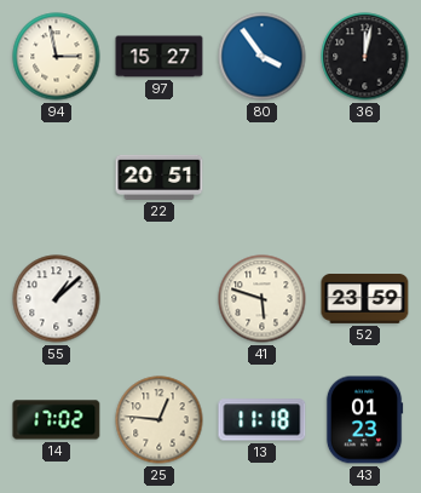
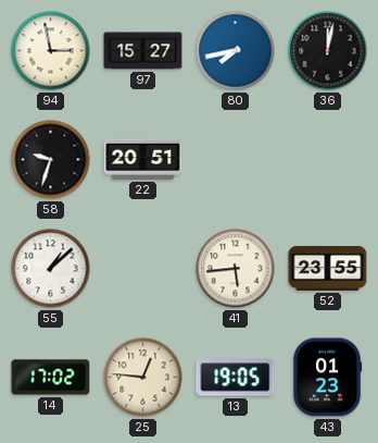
80: 3:54 -> 7:43 (236, 51)
58: none -> 9:33 (51, 160)
41: 5:48 -> 5:44 (236, 269)
52: 23:59 -> 23:55 (328, 269)
13: 11:18 -> 19:05 (236, 378)
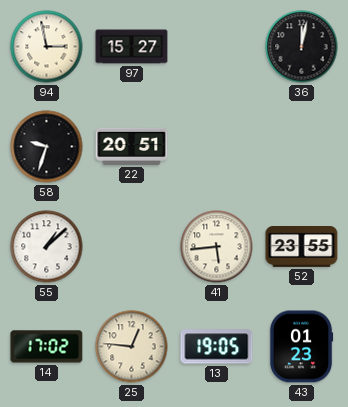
80: 7:43 -> none (236, 51)
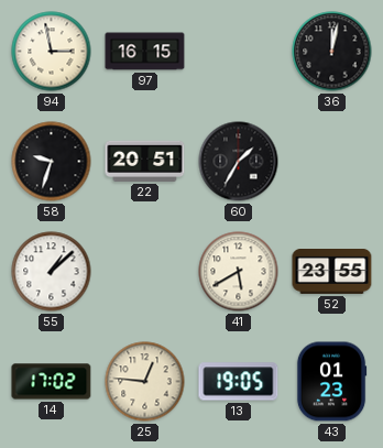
97: 15:27 -> 16:15 (145, 52)
60: none -> 1:35 (239, 162)
41: 5:44 -> 5:40 (239, 272)
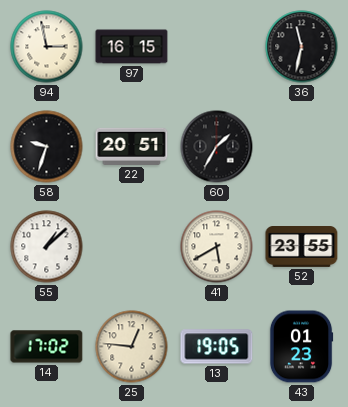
36: 12:02 -> 11:32 (302, 47)
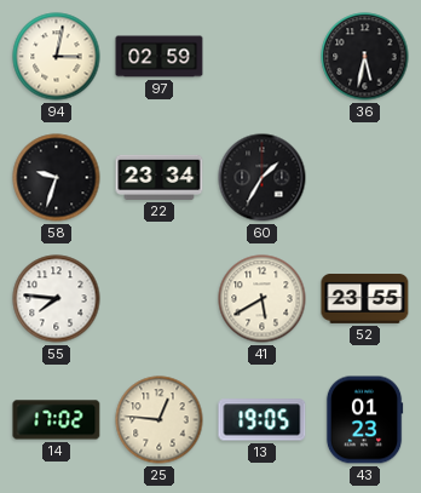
94: 2:58 -> 3:02 (57, 57)
97: 16:15 -> 02:59 (160, 57)
36: 11:32 -> 5:32 (365, 57)
22: 20:51 -> 23:34 (160, 177)
55: 1:08 -> 7:46 (57, 299)
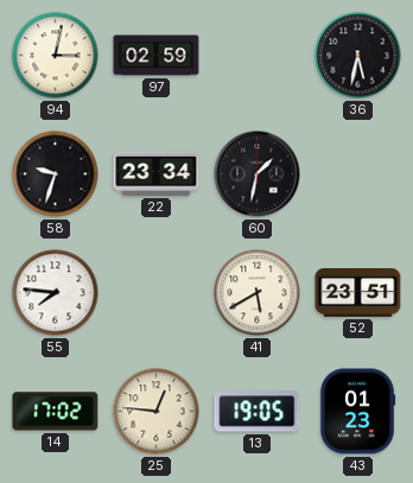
60: 1:35 -> 1:32 (258, 174)
52: 23:55 -> 23:51 (358, 293)
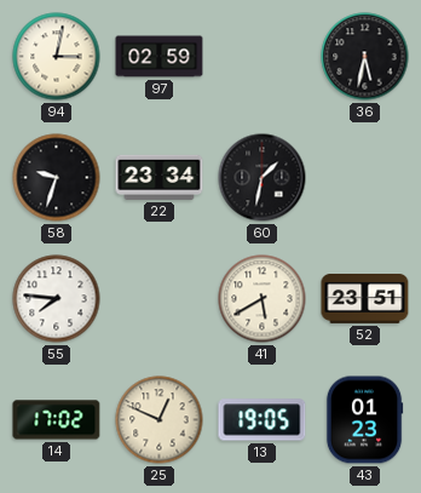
25: 12:46 -> 12:49 (160, 420)
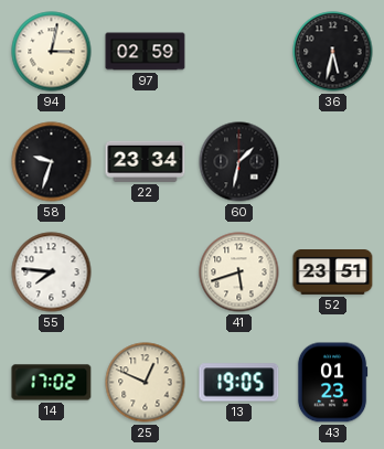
41: 5:40 -> 5:42 (239, 272)
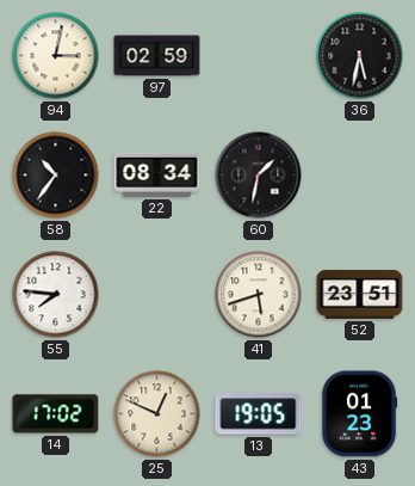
58: 9:33 -> 10:36 (56, 176)
22: 23:34 -> 08:34 (157, 174)
